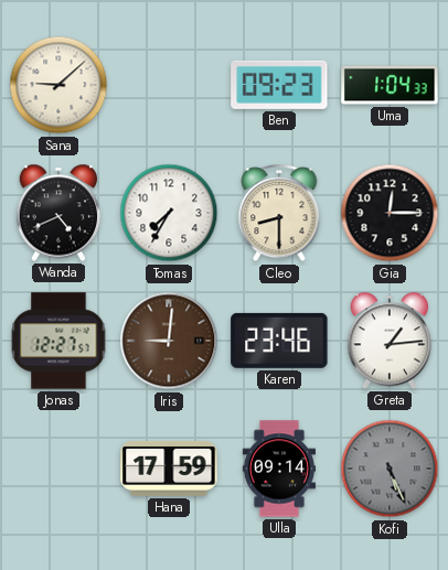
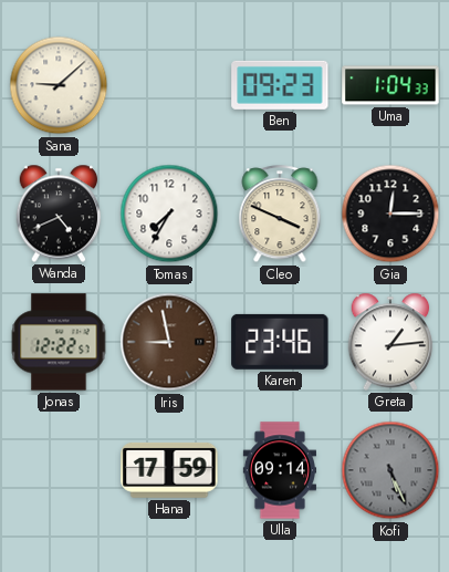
Cleo: 8:30 -> 3:49 (280, 215)
Jonas: 12:27 -> 12:22 (59, 342)
Iris: 9:01 -> 8:58 (169, 342)
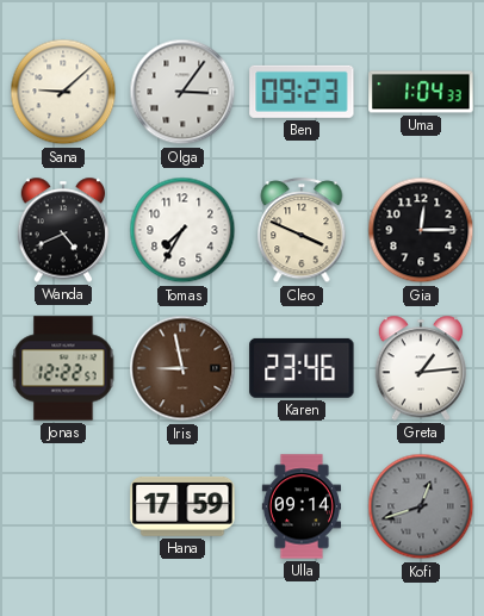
Olga: none -> 3:06 (182, 92)
Kofi: 5:26 -> 12:42 (421, 506)
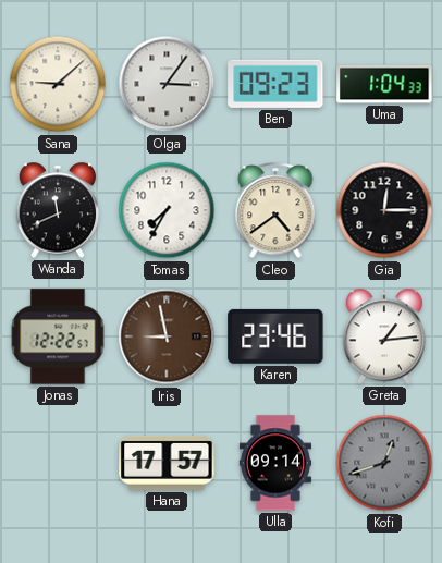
Wanda: 4:41 -> 11:41 (58, 210)
Cleo: 3:49 -> 4:39 (275, 211)
Hana: 17:59 -> 17:57 (167, 463)
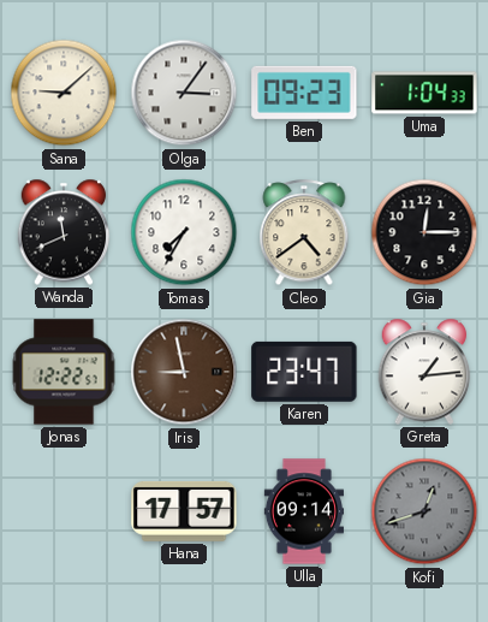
Karen: 23:46 -> 23:47 (304, 372)
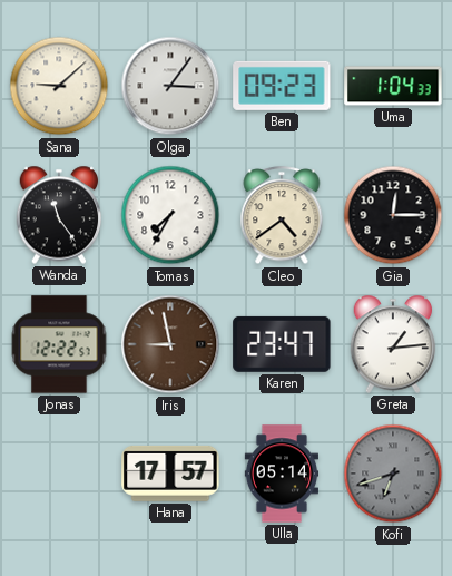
Wanda: 11:41 -> 11:24 (59, 215)
Ulla: 09:14 -> 05:14 (281, 474)
Kofi: 12:42 -> 6:42 (393, 474)
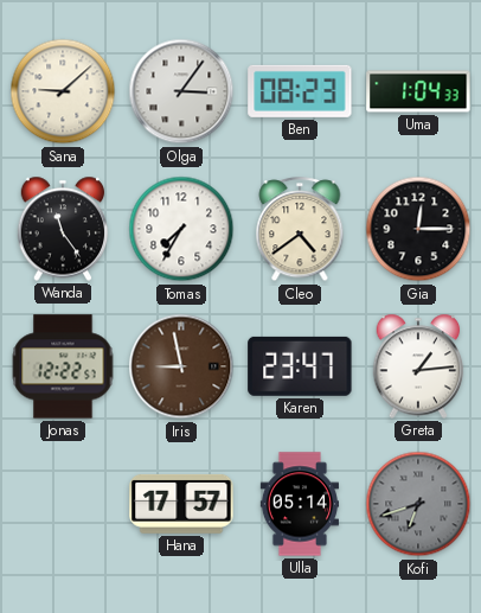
Ben: 09:23 -> 08:23 (300, 91)
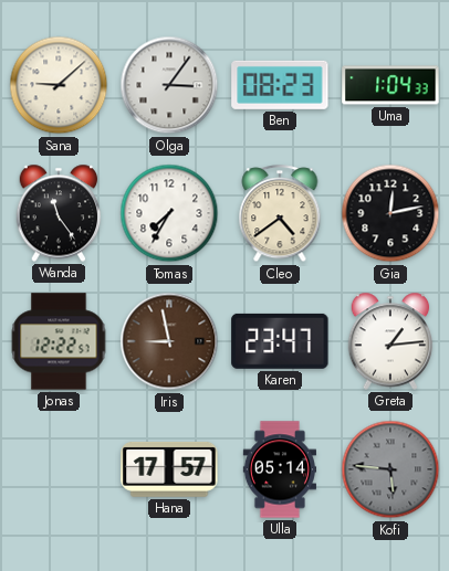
Gia: 12:15 -> 12:13 (390, 213)
Kofi: 6:42 -> 5:46 (390, 469)
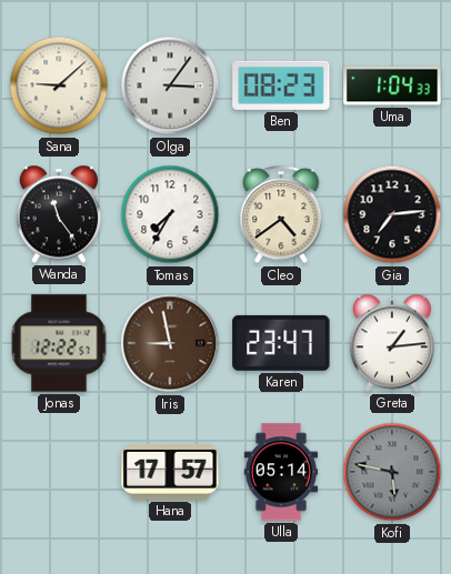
Gia: 12:13 -> 7:14 (392, 214)
Kofi: 5:46 -> 5:47 (392, 472)
